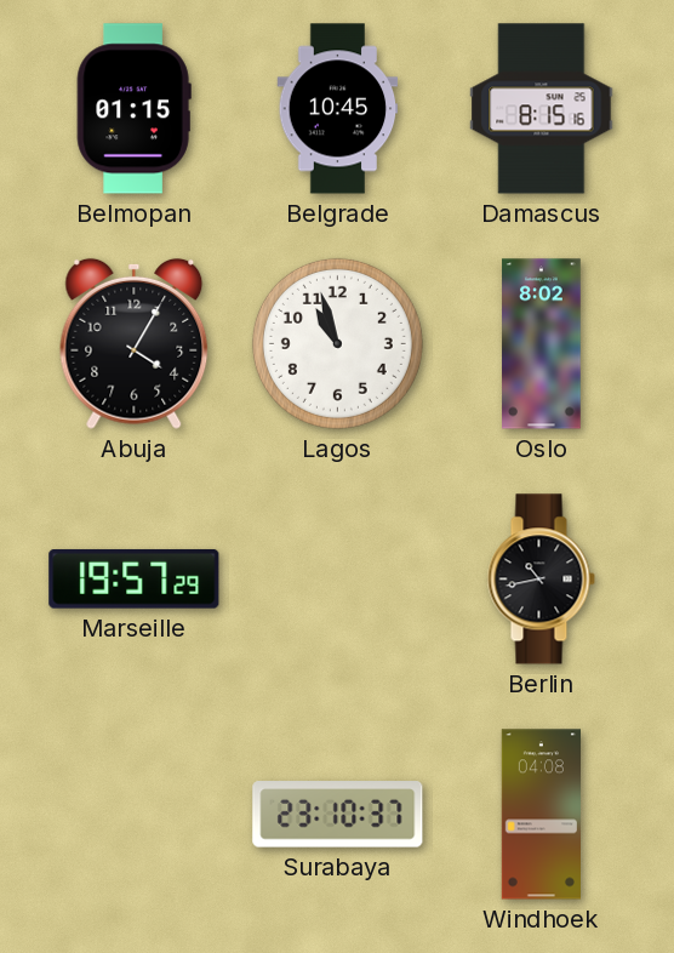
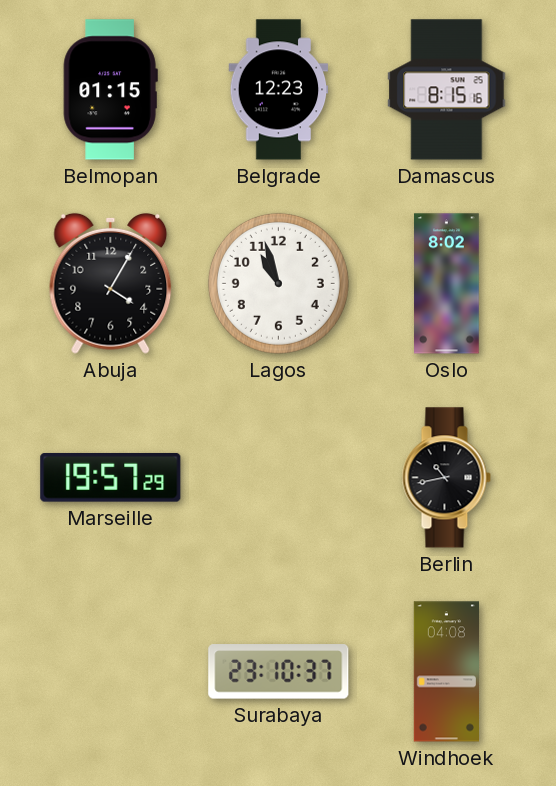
Belgrade: 10:45 -> 12:23 (279, 90)
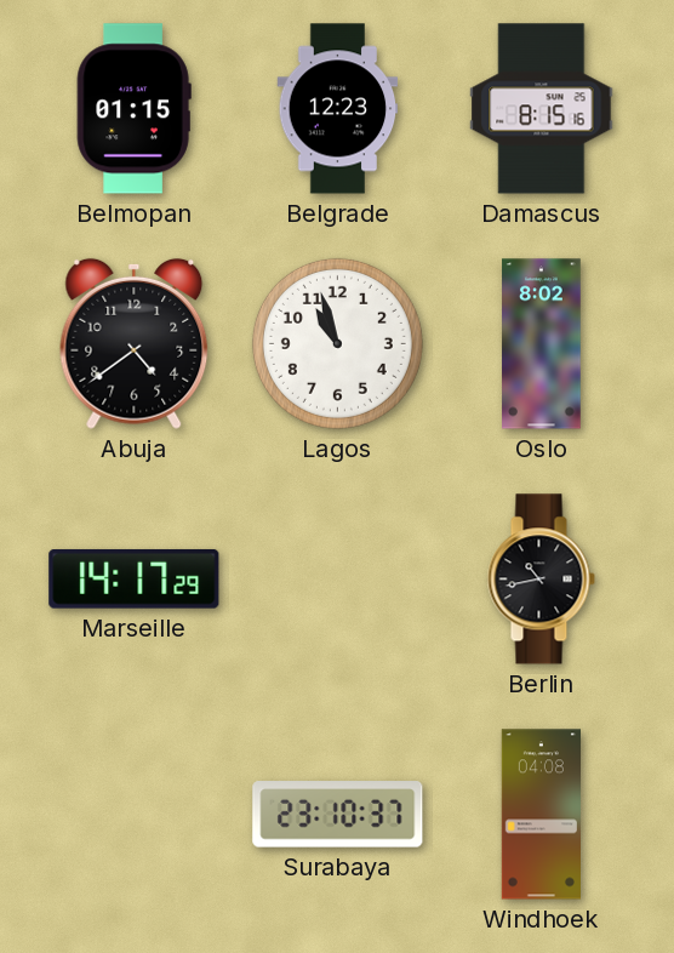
Abuja: 4:05 -> 4:39 (135, 343)
Marseille: 19:57 -> 14:17 (135, 578)
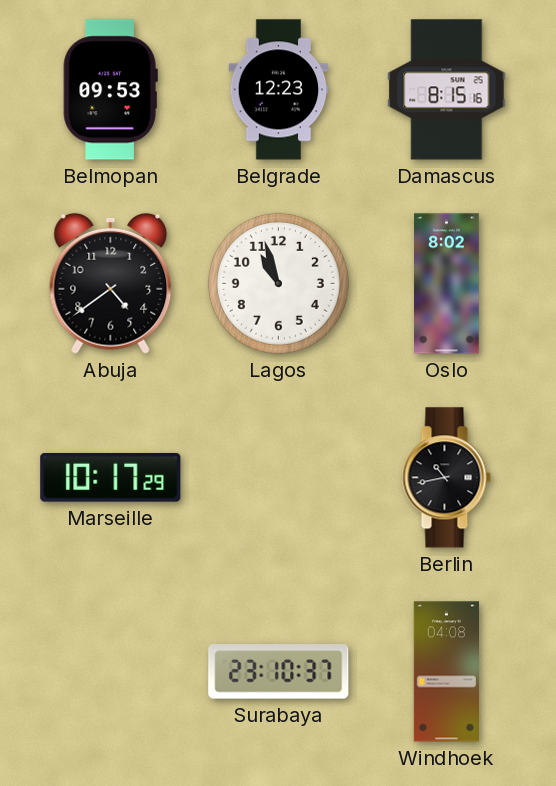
Belmopan: 01:15 -> 09:53 (110, 90)
Marseille: 14:17 -> 10:17 (111, 477)
